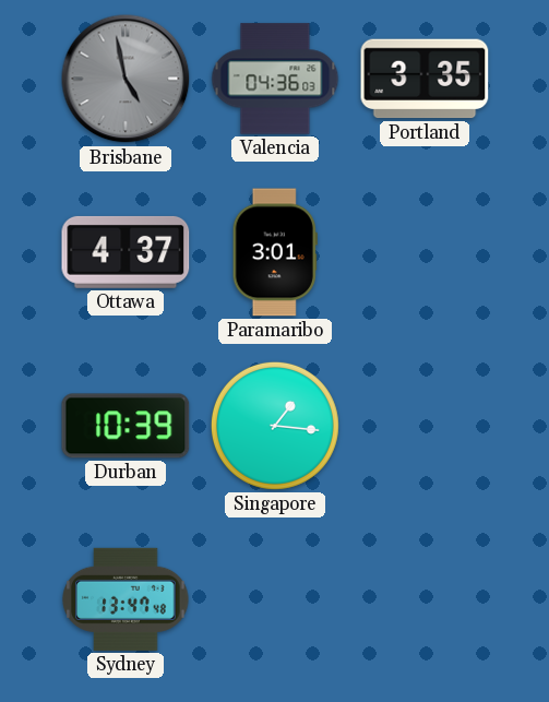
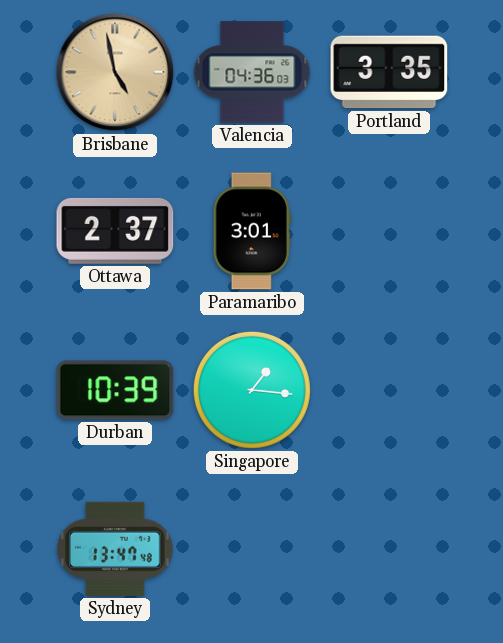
Brisbane dial: grey -> champagne (115, 72)
Ottawa: 4:37 -> 2:37 (115, 231)
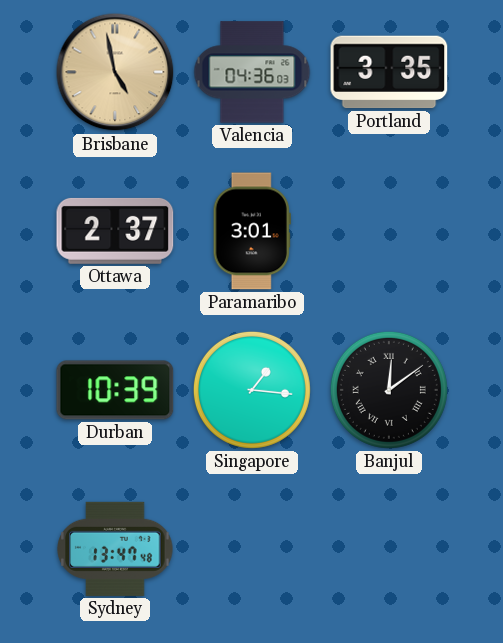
Banjul: none -> 12:09 (389, 390)
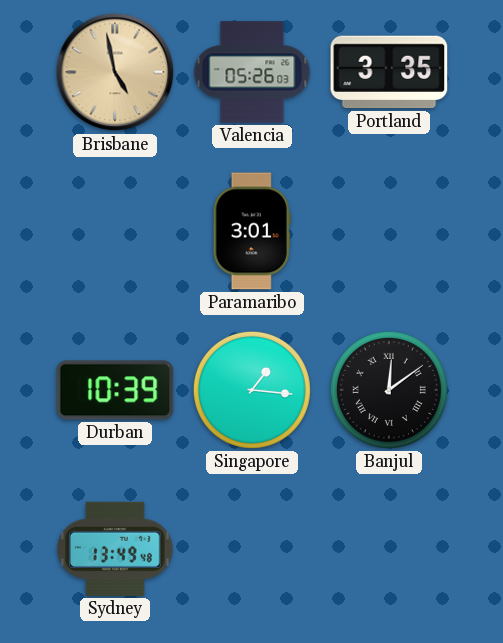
Valencia: 04:36 -> 05:26 (252, 72)
Ottawa: 2:37 -> none (115, 231)
Sydney: 13:47 -> 13:49 (115, 549)
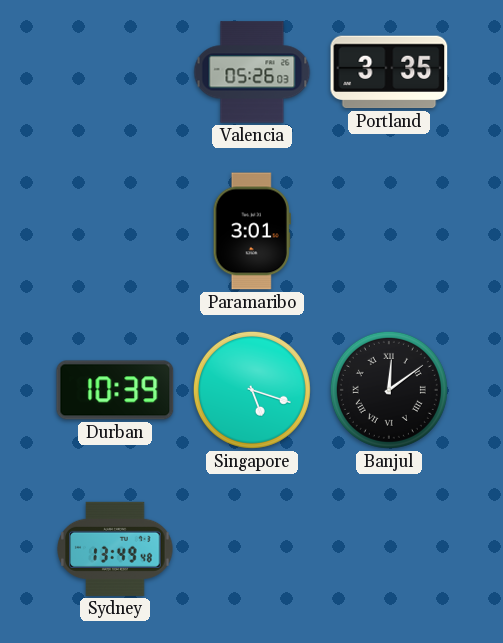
Brisbane: 4:58 -> none (115, 72)
Singapore: 1:16 -> 5:18 (252, 390)
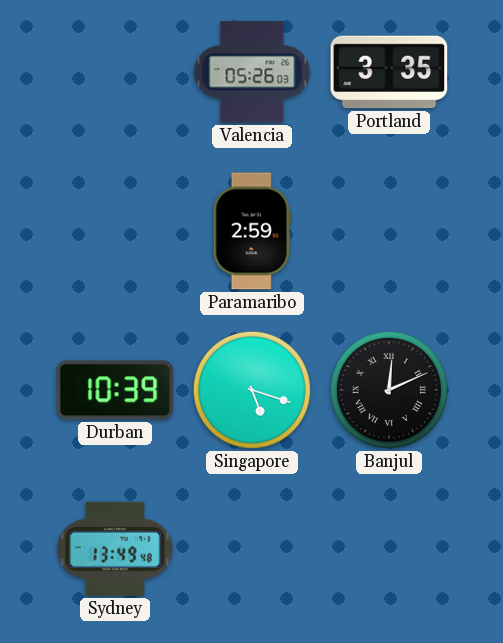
Paramaribo: 3:01 -> 2:59 (252, 231)
Banjul: 12:09 -> 12:11 (389, 390)
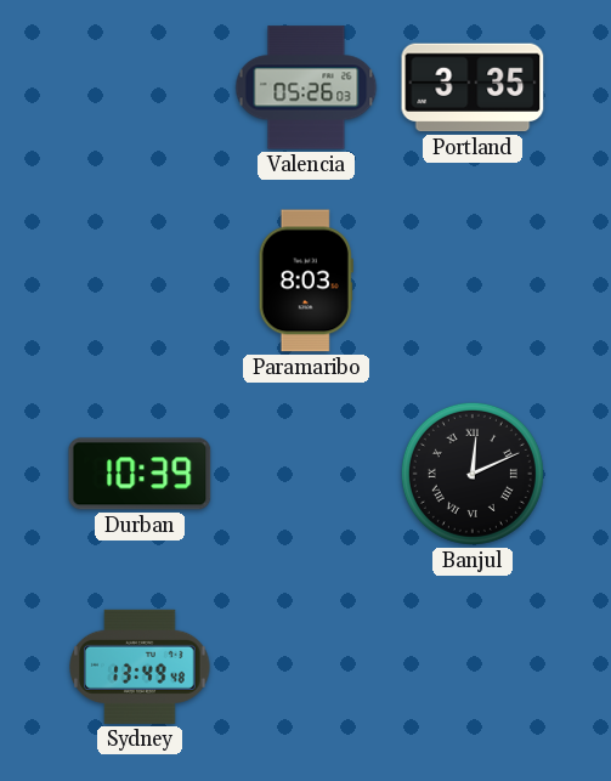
Paramaribo: 2:59 -> 8:03 (306, 281)
Singapore: 5:18 -> none (252, 390)
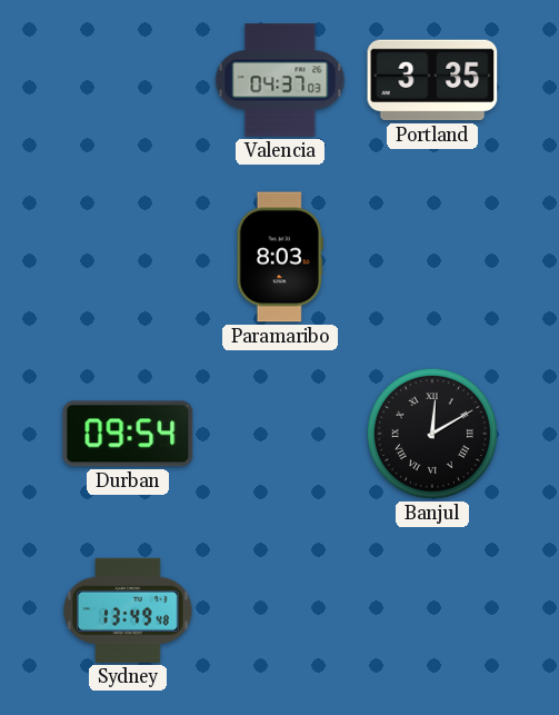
Valencia: 05:26 -> 04:37 (280, 80)
Durban: 10:39 -> 09:54 (128, 434)
Banjul: 12:11 -> 12:10 (432, 434)
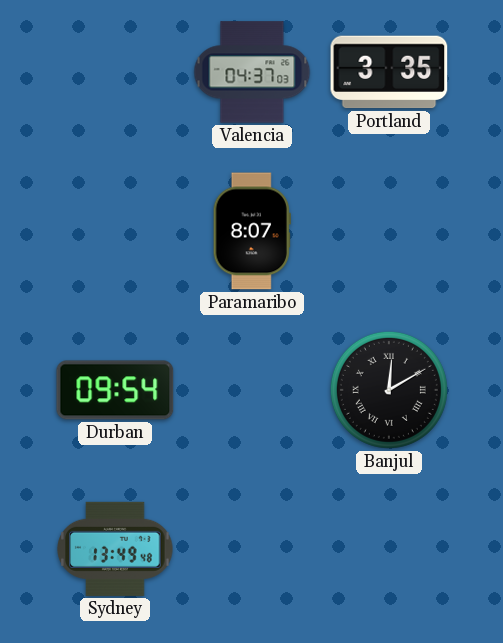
Paramaribo: 8:03 -> 8:07 (252, 231)
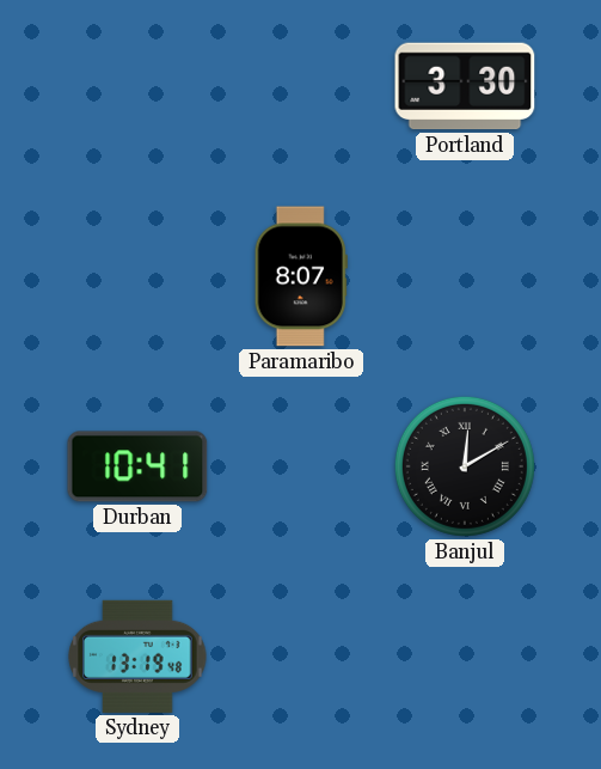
Valencia: 04:37 -> none (252, 72)
Portland: 3:35 -> 3:30 (465, 86)
Durban: 09:54 -> 10:41 (137, 466)
Sydney: 13:49 -> 13:19 (137, 657)
